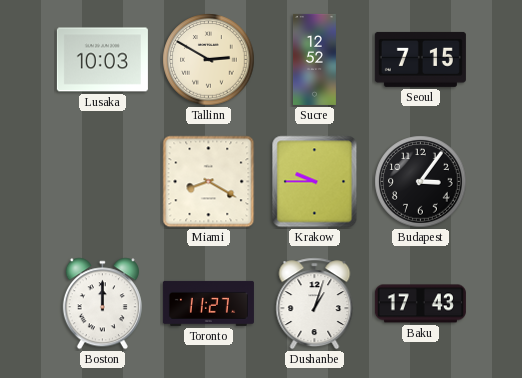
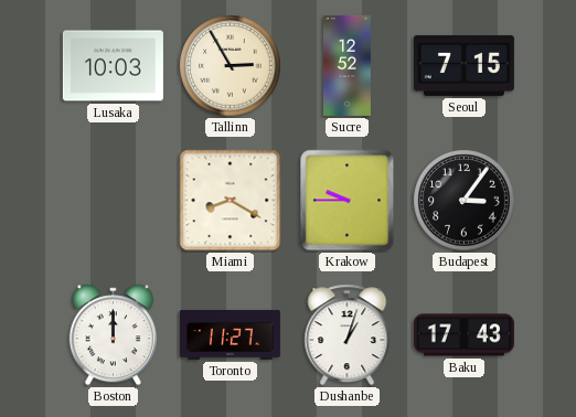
Tallinn: 2:50 -> 2:55 (231, 66)
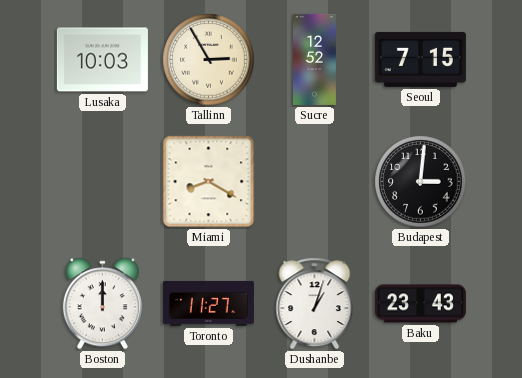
Krakow: 9:45 -> none (348, 201)
Budapest: 3:06 -> 3:01 (421, 182)
Baku: 17:43 -> 23:43 (420, 304)
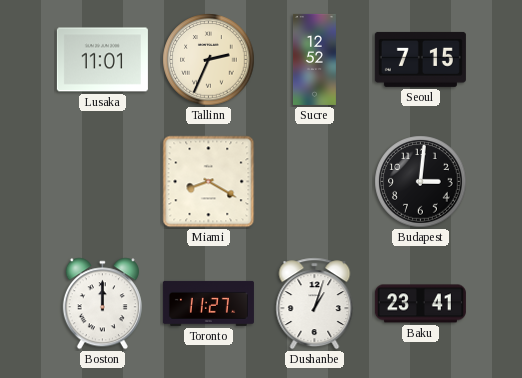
Lusaka: 10:03 -> 11:01 (102, 60)
Tallinn: 2:55 -> 2:34 (209, 60)
Baku: 23:43 -> 23:41 (420, 304)
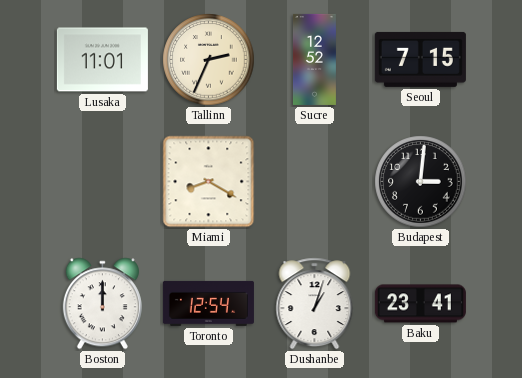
Toronto: 11:27 -> 12:54 (208, 303)
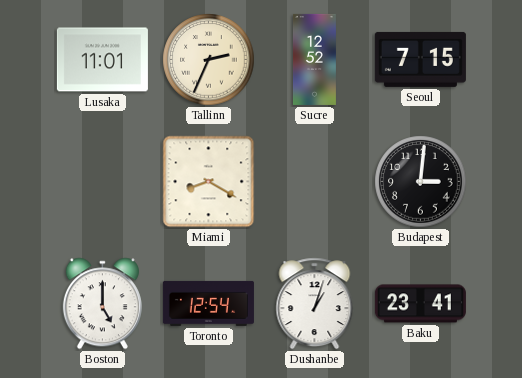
Boston: 12:00 -> 5:00 (102, 304)
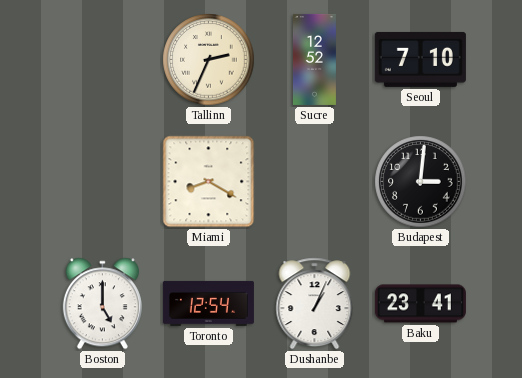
Lusaka: 11:01 -> none (102, 60)
Seoul: 7:15 -> 7:10 (420, 59)
Dushanbe: 1:03 -> 1:04 (315, 304)
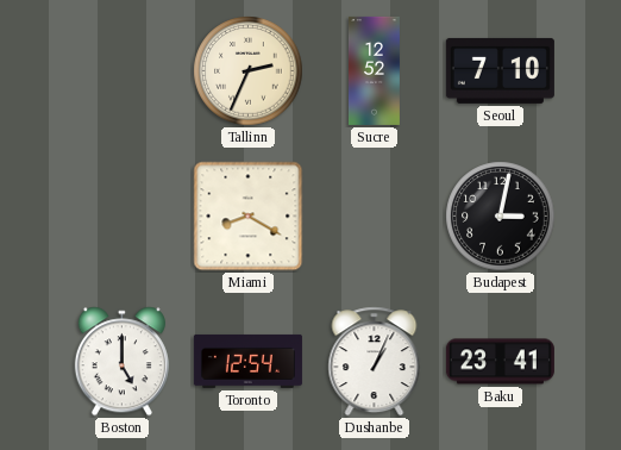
Budapest: 3:01 -> 3:02 (501, 217)
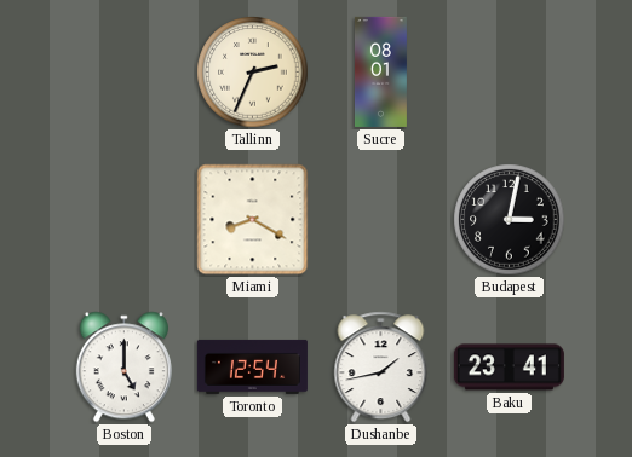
Sucre: 12:52 -> 08:01 (380, 71)
Seoul: 7:10 -> none (500, 70)
Dushanbe: 1:04 -> 1:43 (381, 368)
